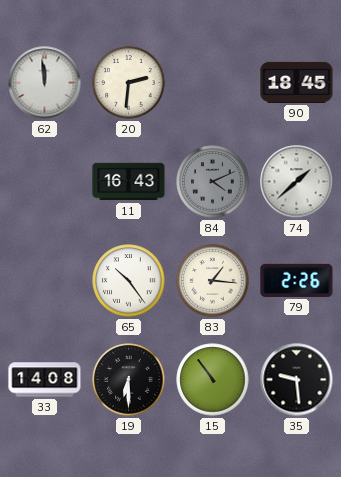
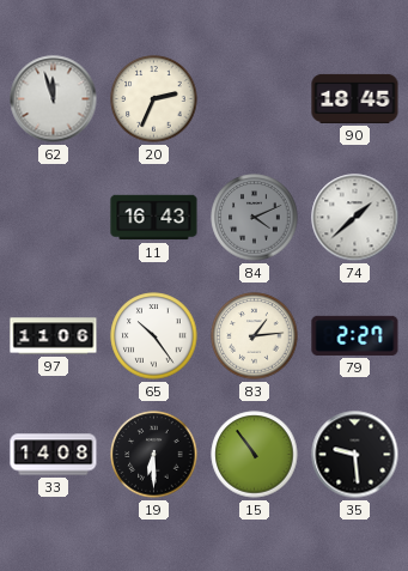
62: 11:59 -> 11:57 (54, 99)
20: 2:31 -> 2:34 (154, 99)
97: none -> 11:06 (54, 336)
83: 1:16 -> 1:14 (255, 336)
79: 2:26 -> 2:27 (355, 335)
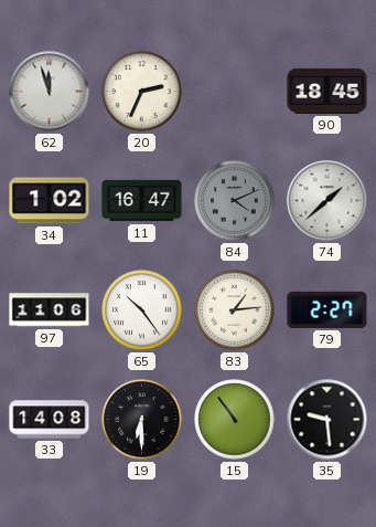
34: none -> 1:02 (50, 201)
11: 16:43 -> 16:47 (142, 201)
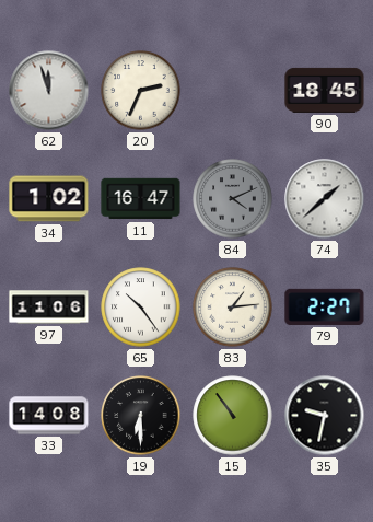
35: 9:29 -> 9:32 (325, 416)
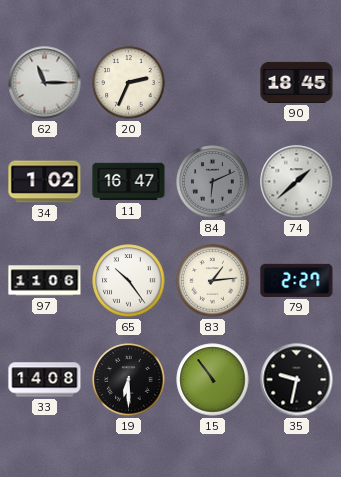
62: 11:57 -> 11:15 (45, 83)
84: 4:11 -> 6:11 (213, 182)
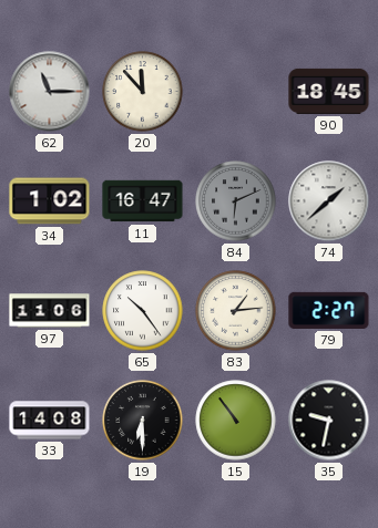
20: 2:34 -> 11:53 (143, 92)
